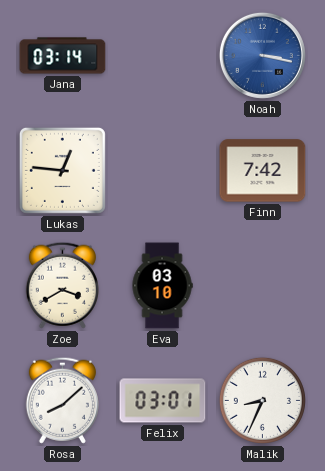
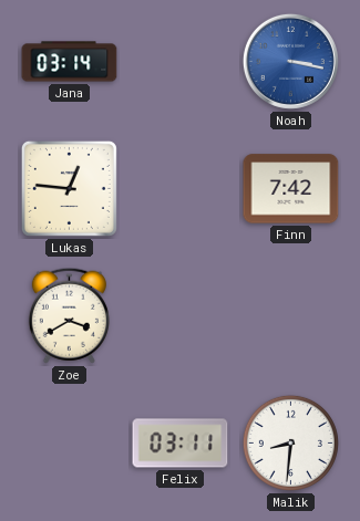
Eva: 03:10 -> none (162, 286)
Rosa: 8:08 -> none (62, 400)
Felix: 03:01 -> 03:11 (181, 444)
Malik: 8:34 -> 8:31 (290, 442)
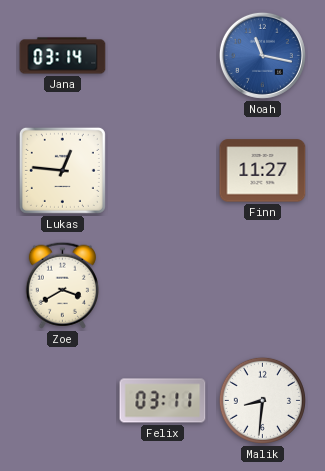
Noah: 3:17 -> 11:17 (262, 55)
Finn: 7:42 -> 11:27 (263, 171)
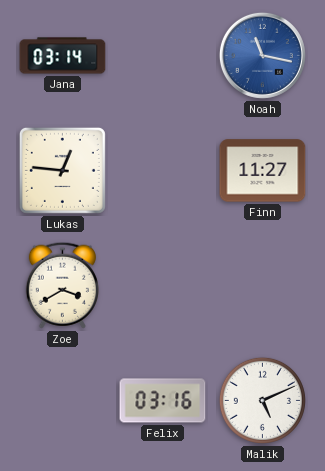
Felix: 03:11 -> 03:16 (163, 401)
Malik: 8:31 -> 5:11 (262, 400)
